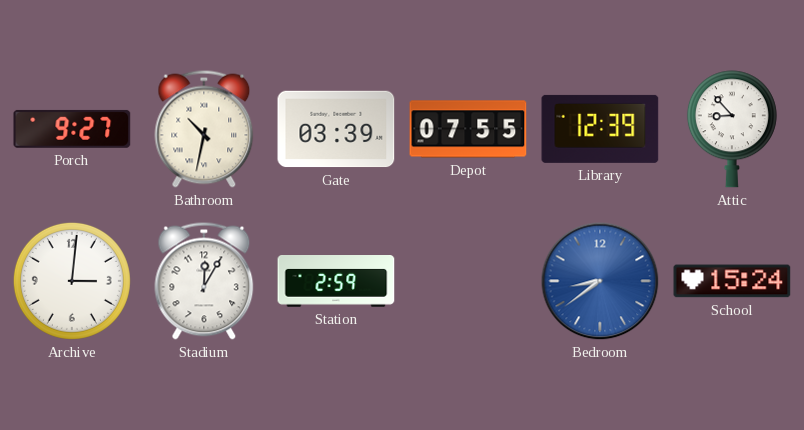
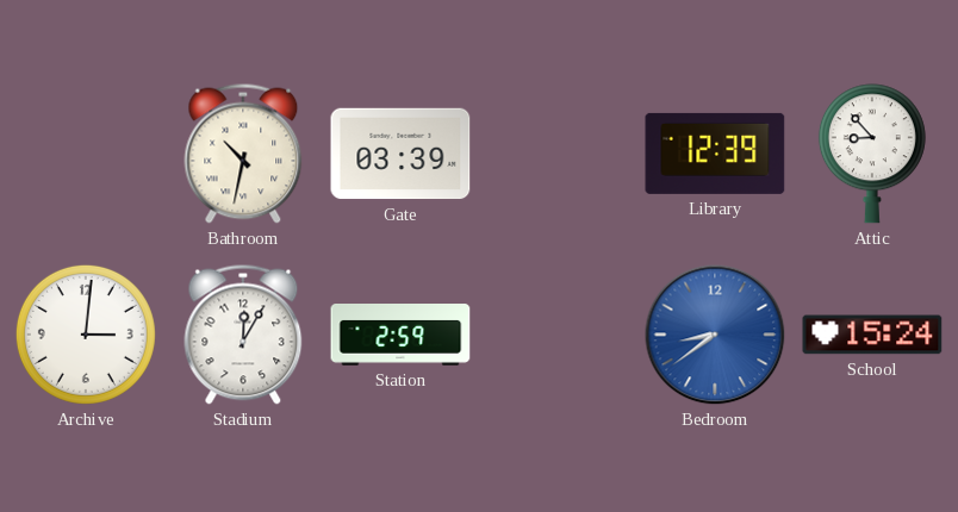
Porch: 9:27 -> none (72, 129)
Depot: 07:55 -> none (468, 129)
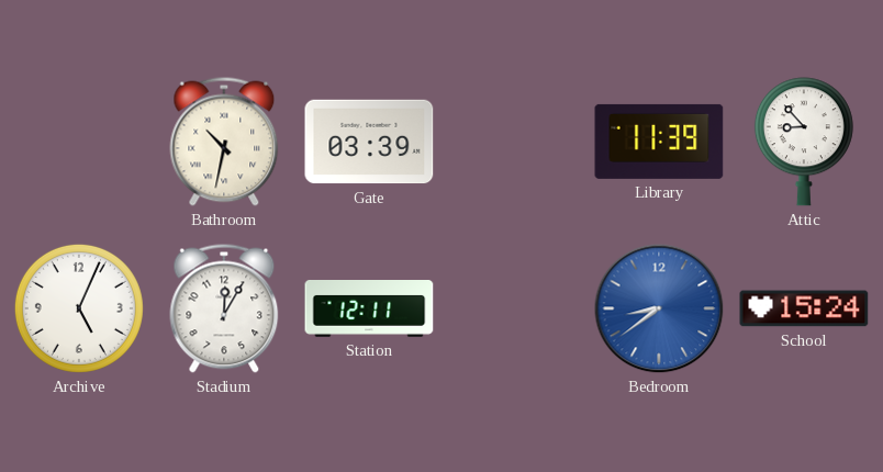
Library: 12:39 -> 11:39 (659, 142)
Archive: 3:01 -> 5:04 (79, 308)
Station: 2:59 -> 12:11 (369, 310)
